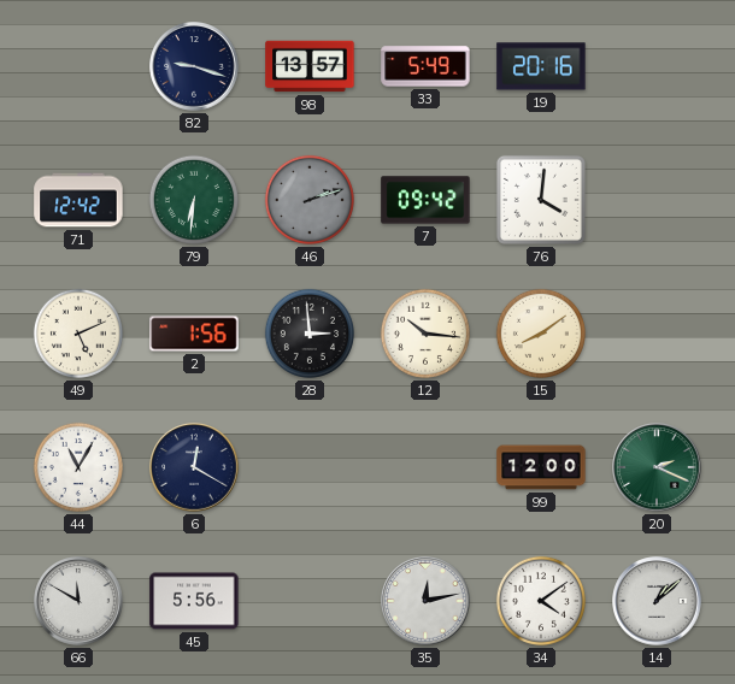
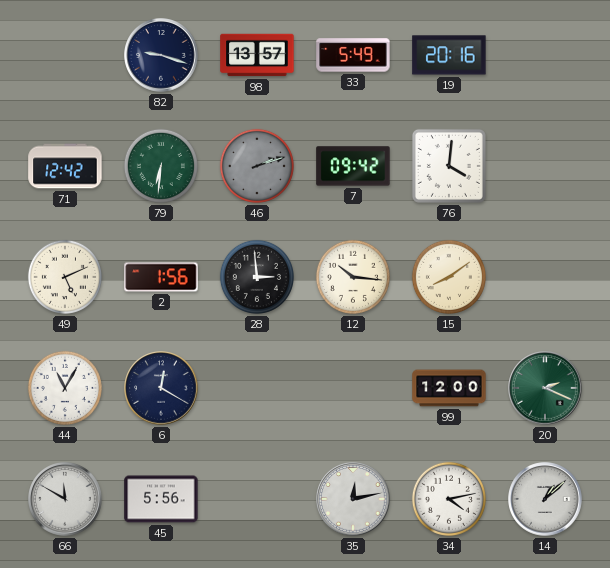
34: 4:09 -> 4:13 (449, 499)
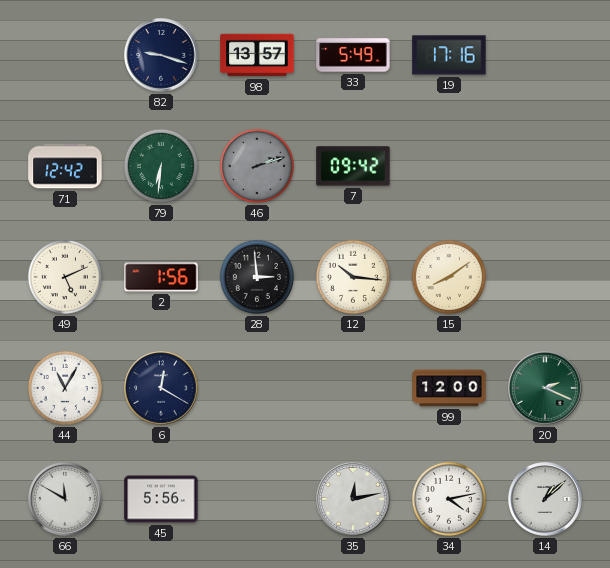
19: 20:16 -> 17:16 (449, 55)
76: 4:01 -> none (449, 166)
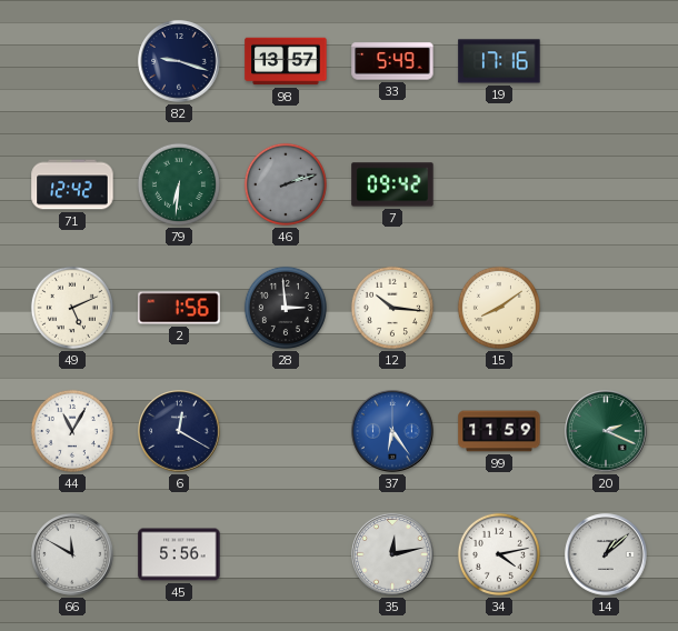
37: none -> 6:24 (392, 431)
99: 12:00 -> 11:59 (499, 431)
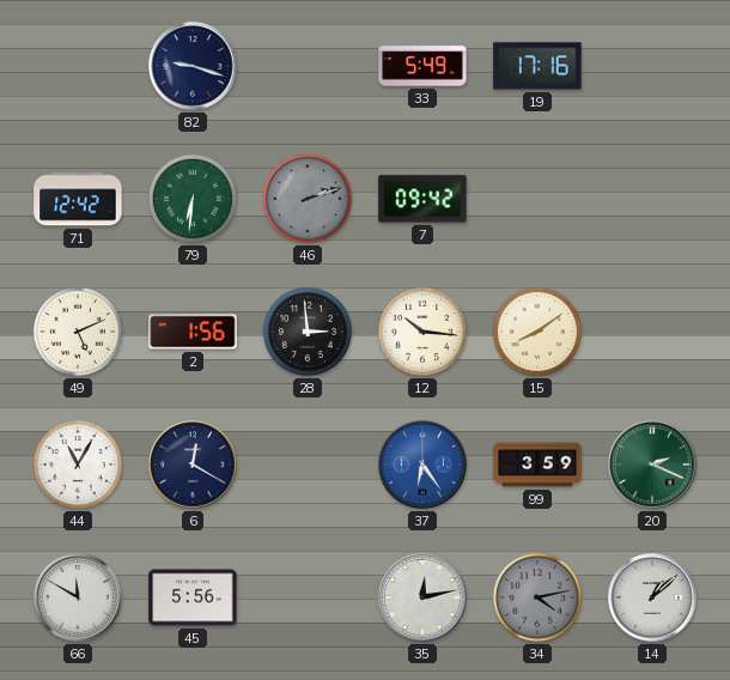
98: 13:57 -> none (286, 61)
99: 11:59 -> 3:59 (537, 465)
34 dial: white -> grey (537, 597)
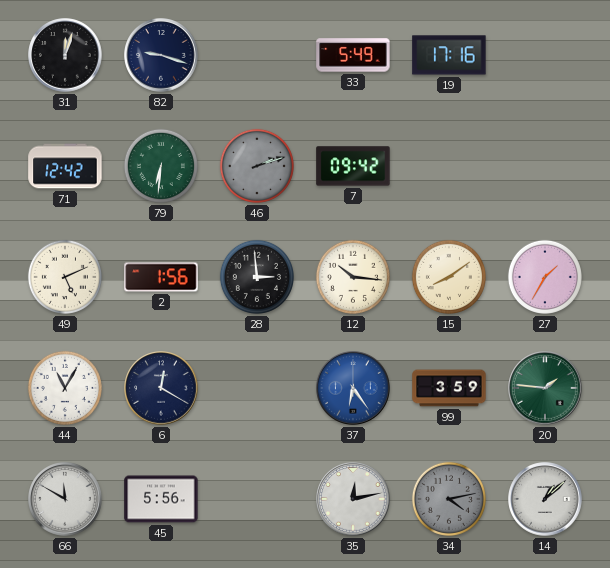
31: none -> 12:03 (65, 55)
27: none -> 1:35 (545, 277)
20: 2:19 -> 1:46 (545, 388)
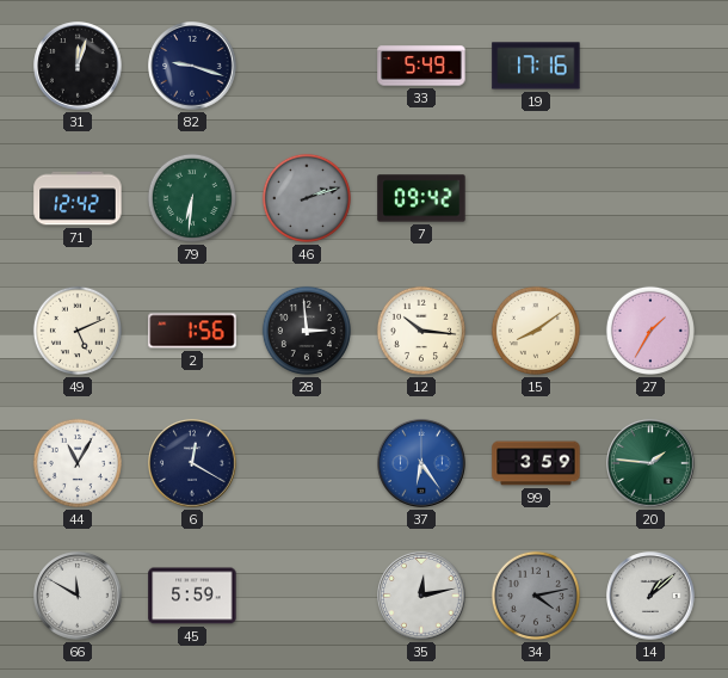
45: 5:56 -> 5:59 (192, 596)
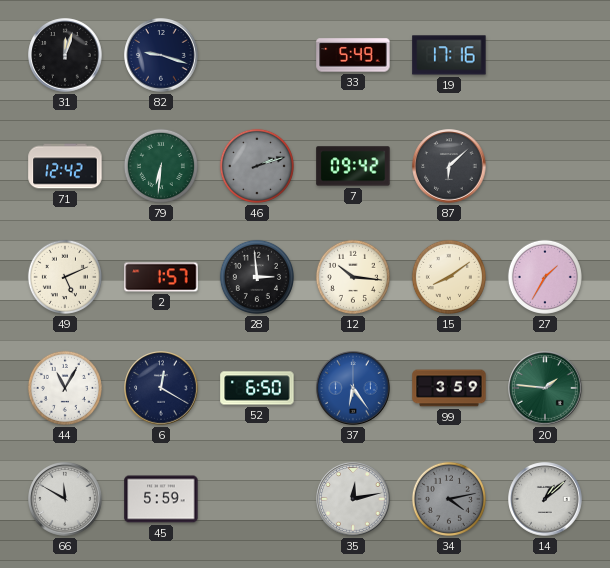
87: none -> 6:08 (449, 166)
2: 1:56 -> 1:57 (161, 277)
52: none -> 6:50 (257, 388)
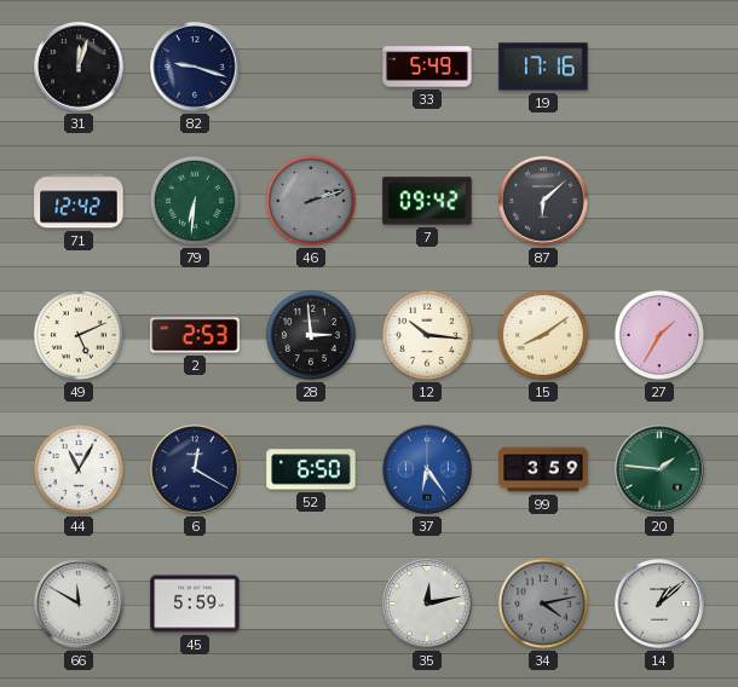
2: 1:57 -> 2:53 (195, 335)
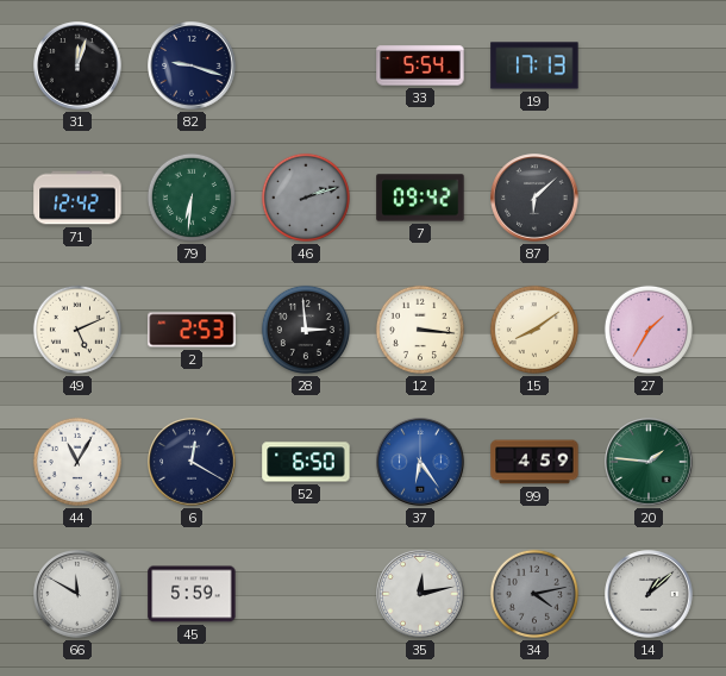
33: 5:49 -> 5:54 (420, 65)
19: 17:16 -> 17:13 (534, 65)
12: 10:16 -> 3:16 (420, 330)
99: 3:59 -> 4:59 (534, 462)
